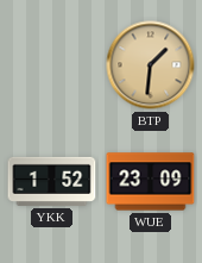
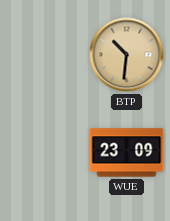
BTP: 1:31 -> 10:31 (127, 55)
YKK: 1:52 -> none (52, 181)
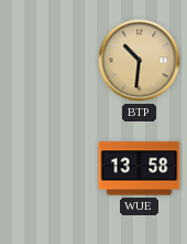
WUE: 23:09 -> 13:58 (140, 169)
